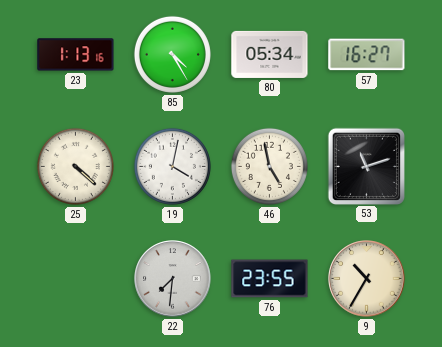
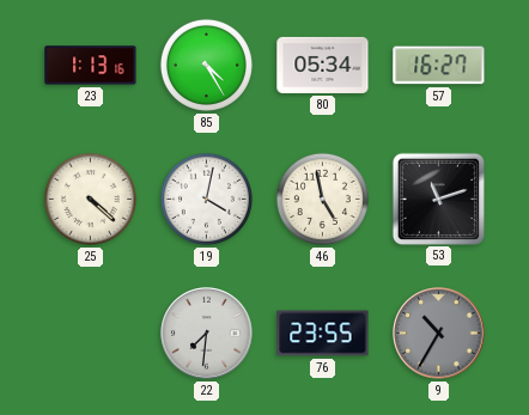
9 dial: cream -> grey (439, 334)
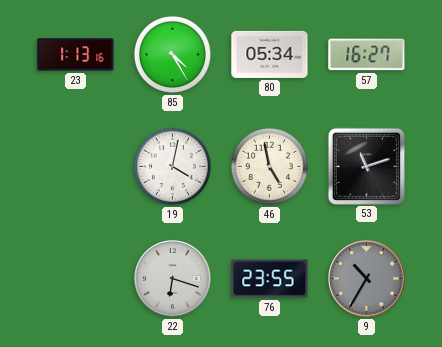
25: 4:22 -> none (90, 199)
22: 7:31 -> 6:18 (173, 279)
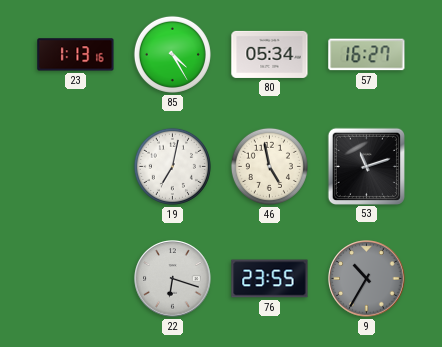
19: 4:02 -> 7:02 (172, 166)
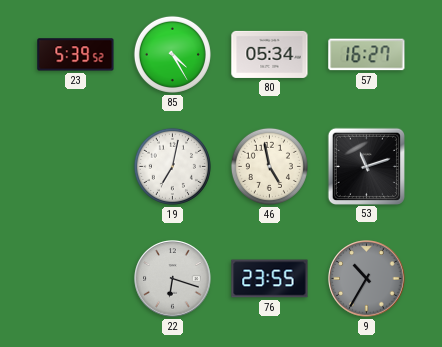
23: 1:13 -> 5:39 (76, 55)
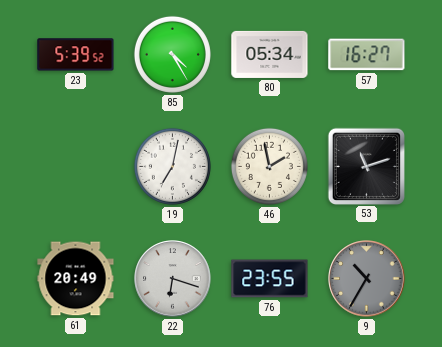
46: 4:58 -> 1:58 (269, 166)
61: none -> 20:49 (76, 279)
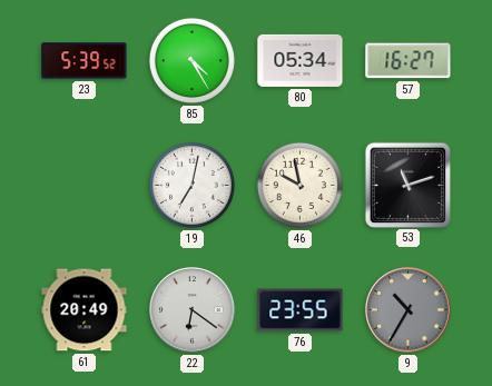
46: 1:58 -> 9:58 (299, 185)
22: 6:18 -> 6:21 (193, 310)
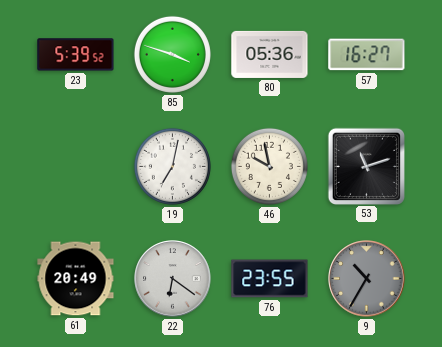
85: 4:25 -> 3:48 (172, 54)
80: 05:34 -> 05:36 (270, 54)
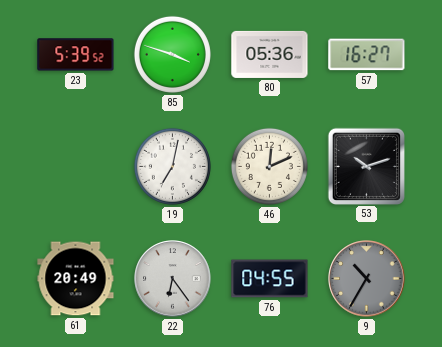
46: 9:58 -> 12:11 (269, 166)
53: 11:12 -> 10:12 (366, 166)
22: 6:21 -> 6:24 (173, 279)
76: 23:55 -> 04:55 (270, 279)
